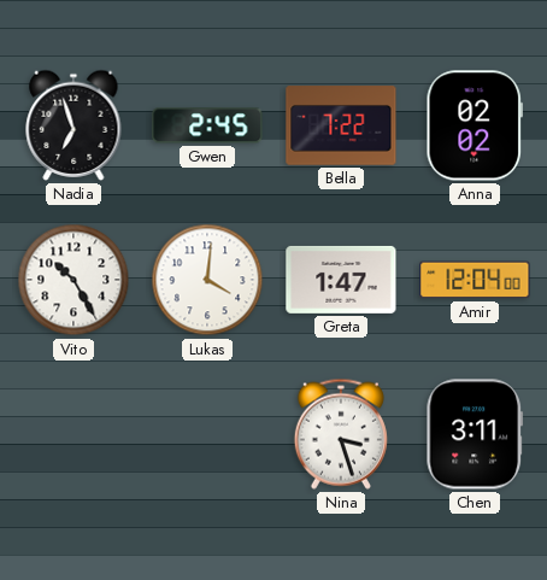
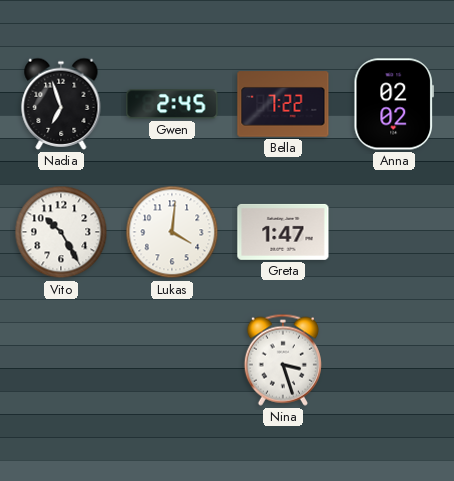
Amir: 12:04 -> none (475, 280)
Chen: 3:11 -> none (475, 434)
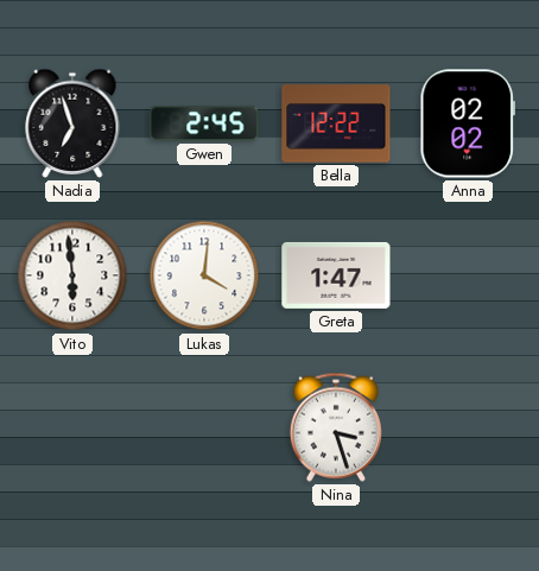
Bella: 7:22 -> 12:22 (336, 123)
Vito: 10:25 -> 5:59 (72, 275)
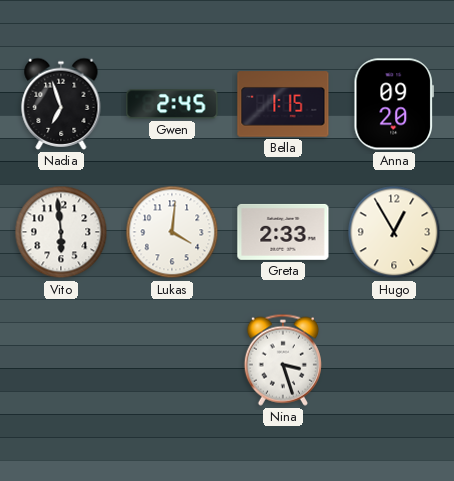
Bella: 12:22 -> 1:15 (283, 104)
Anna: 02:02 -> 09:20 (393, 104)
Greta: 1:47 -> 2:33 (283, 232)
Hugo: none -> 12:55 (394, 232)
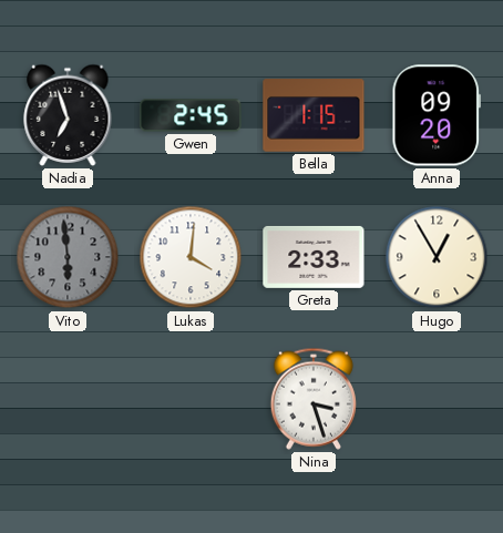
Vito dial: white -> grey (68, 257)
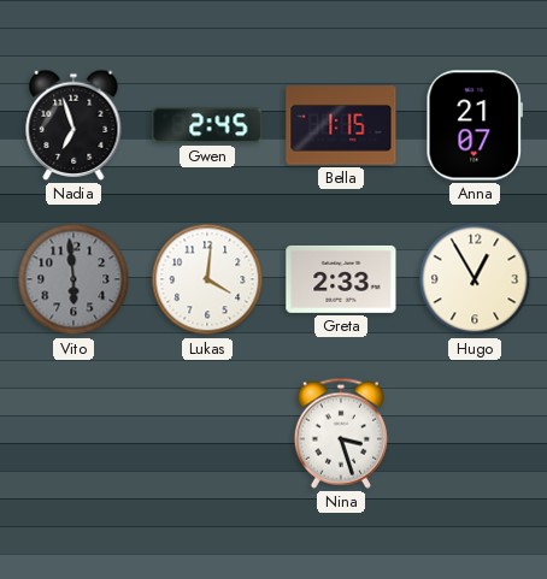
Anna: 09:20 -> 21:07 (474, 125)
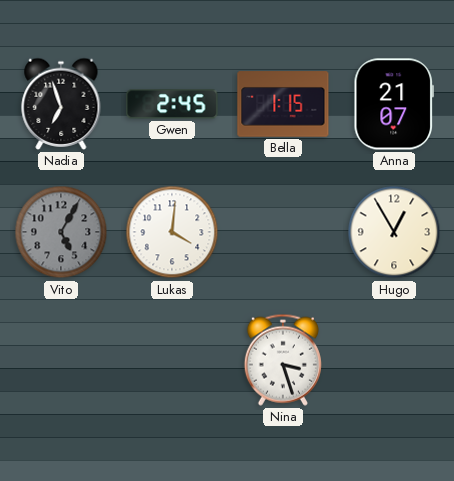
Vito: 5:59 -> 5:05 (61, 232)
Greta: 2:33 -> none (341, 279)
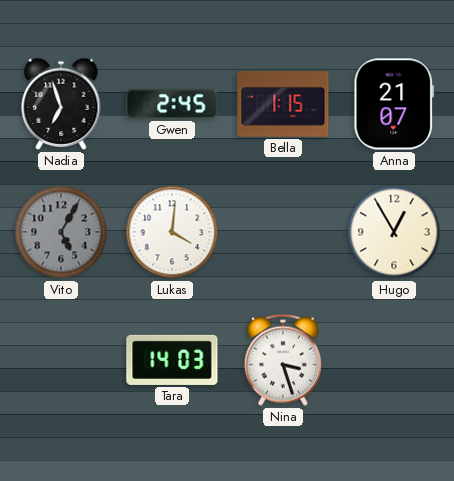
Tara: none -> 14:03 (172, 360)
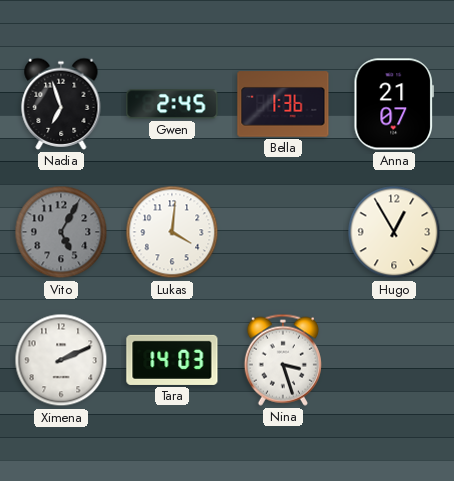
Bella: 1:15 -> 1:36 (283, 104)
Ximena: none -> 2:11 (61, 360)
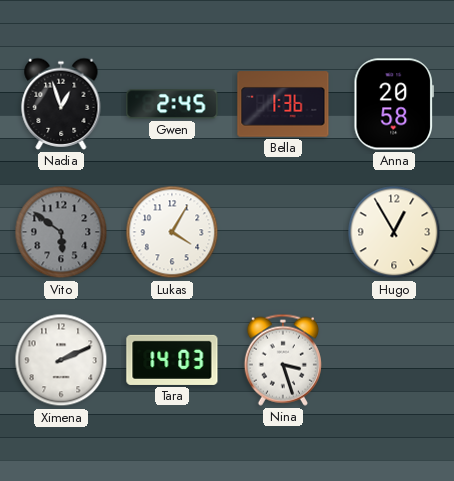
Nadia: 6:57 -> 12:57 (61, 104)
Anna: 21:07 -> 20:58 (393, 104)
Vito: 5:05 -> 5:51 (61, 232)
Lukas: 4:01 -> 4:05 (172, 232)
